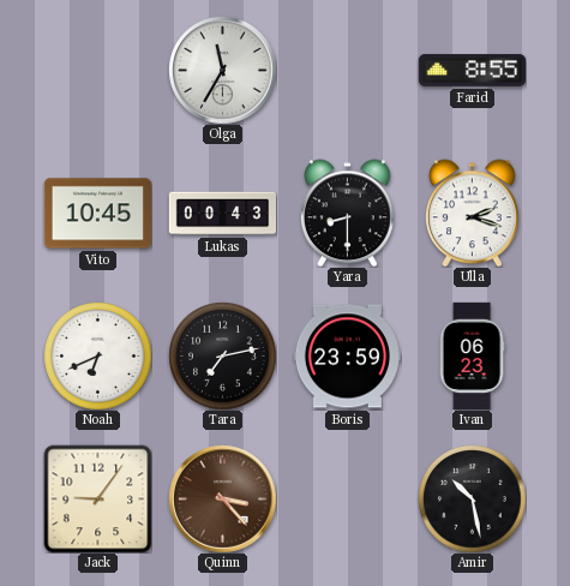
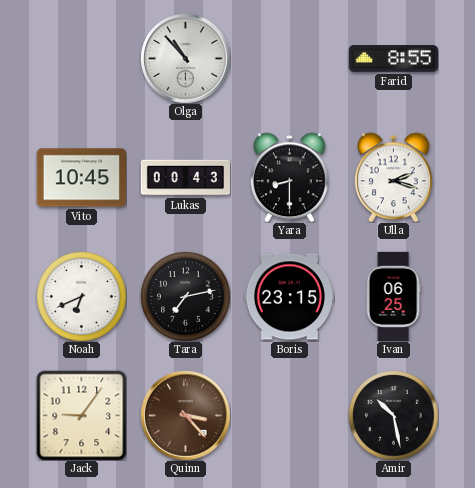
Olga: 11:35 -> 10:53 (185, 58)
Boris: 23:59 -> 23:15 (289, 297)
Ivan: 06:23 -> 06:25 (393, 296)
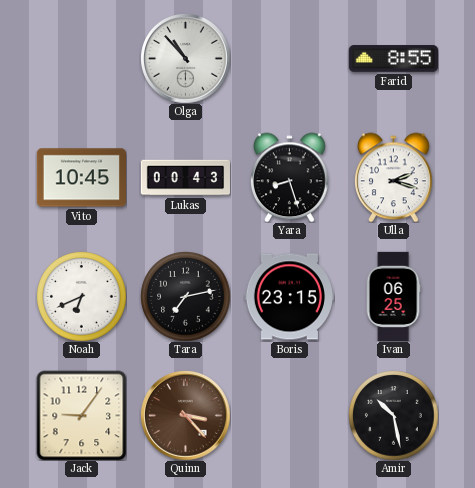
Yara: 8:30 -> 8:27 (289, 177)
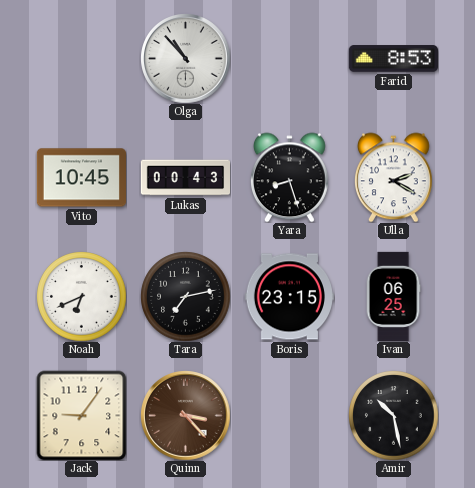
Farid: 8:55 -> 8:53 (393, 59)
Ulla: 2:18 -> 2:20 (393, 177)
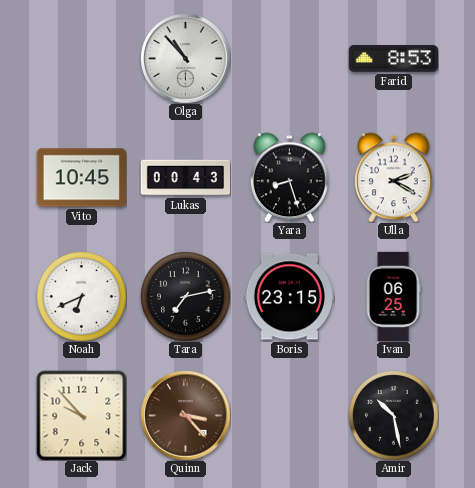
Jack: 9:06 -> 9:53 (81, 415)
